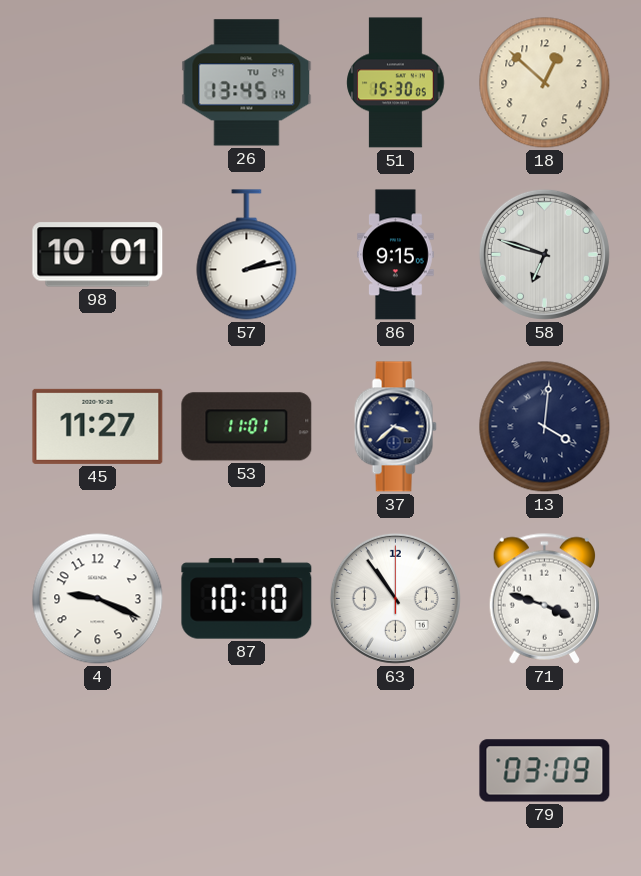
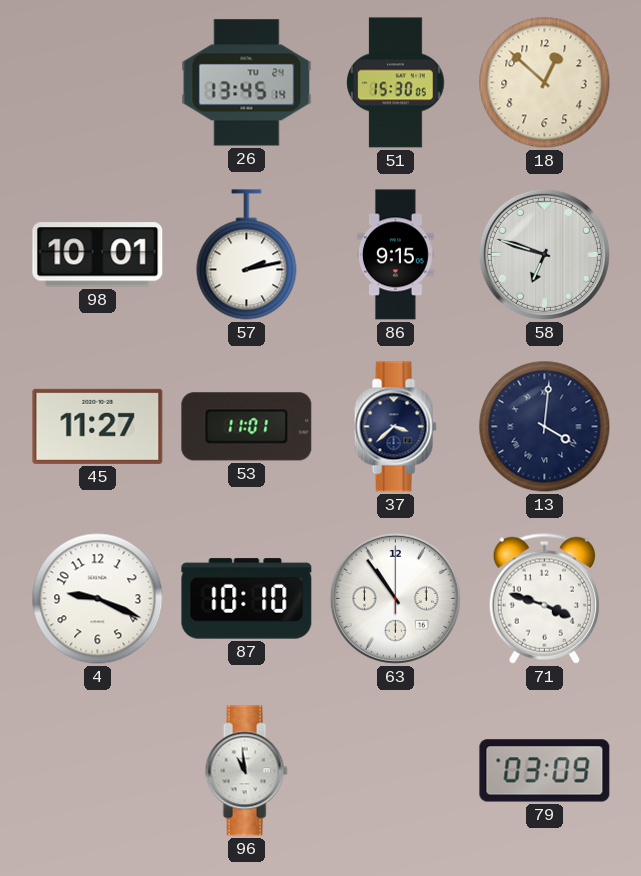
96: none -> 10:59 (246, 771)
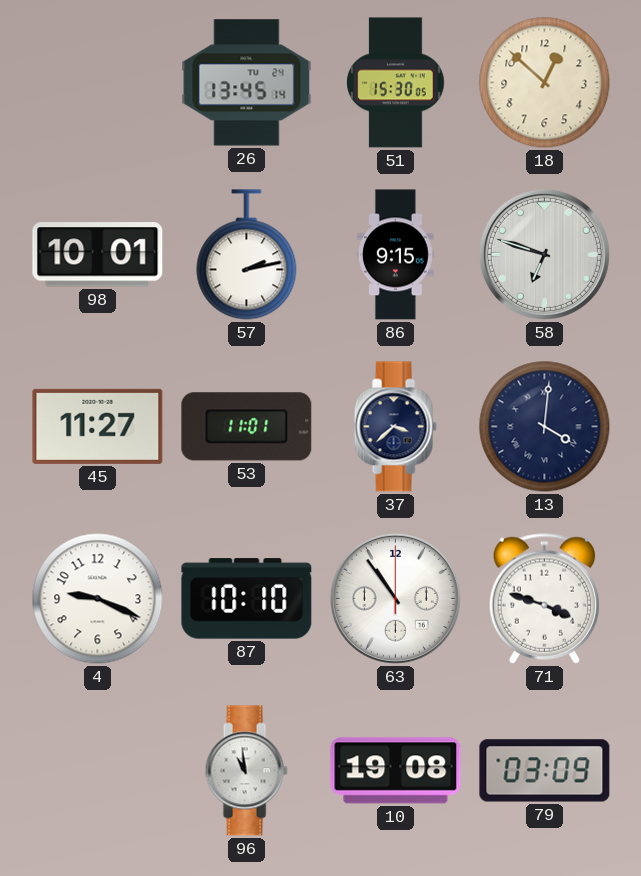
10: none -> 19:08 (396, 771)
